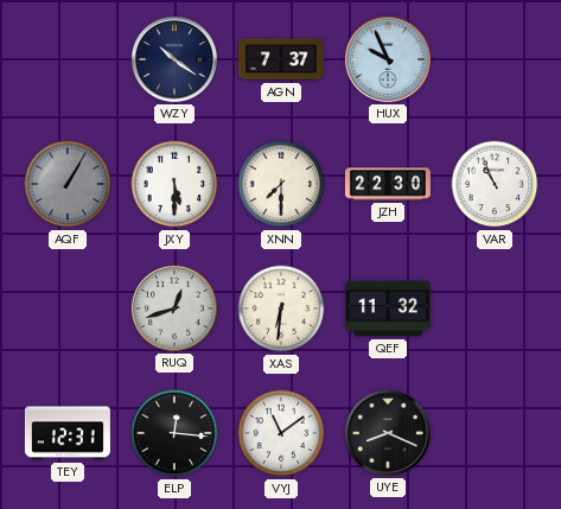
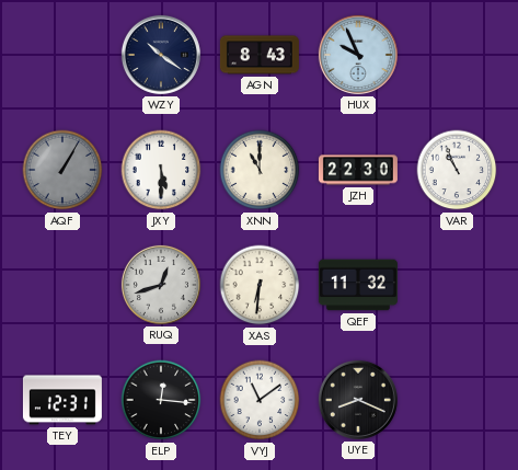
AGN: 7:37 -> 8:43 (260, 55)
XNN: 7:30 -> 11:00 (260, 170)
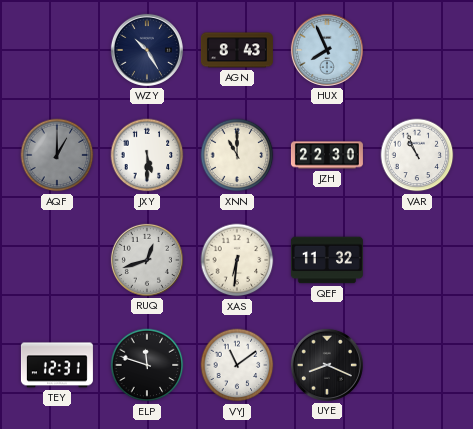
WZY: 10:21 -> 10:25 (147, 50)
HUX: 9:56 -> 7:56 (327, 50)
AQF: 1:05 -> 1:00 (57, 155)
ELP: 12:16 -> 11:48 (147, 365)
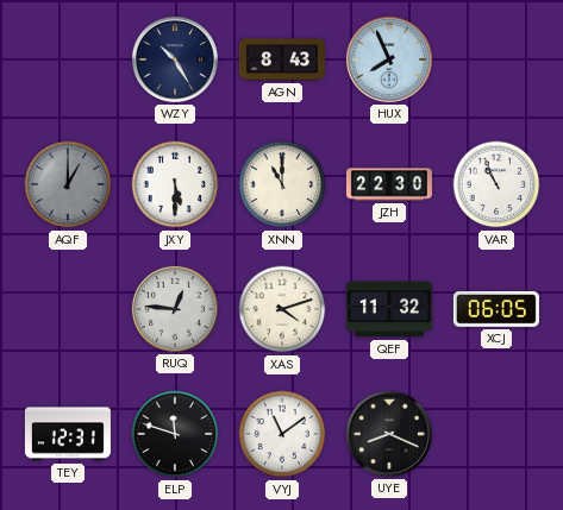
RUQ: 12:42 -> 12:46 (175, 309)
XAS: 6:31 -> 4:12 (282, 309)
XCJ: none -> 06:05 (496, 310)
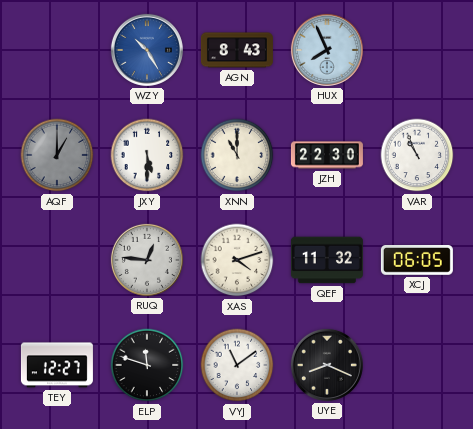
WZY dial: navy -> blue (147, 50)
TEY: 12:31 -> 12:27 (57, 365)
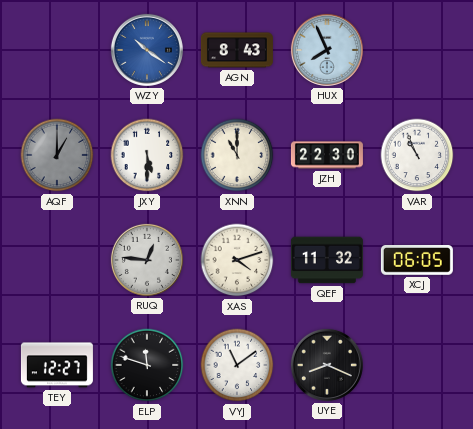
WZY: 10:25 -> 10:21 (147, 50)
